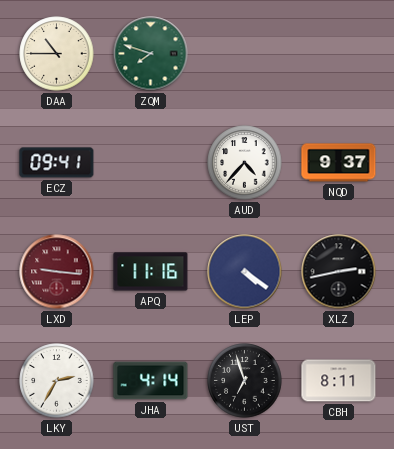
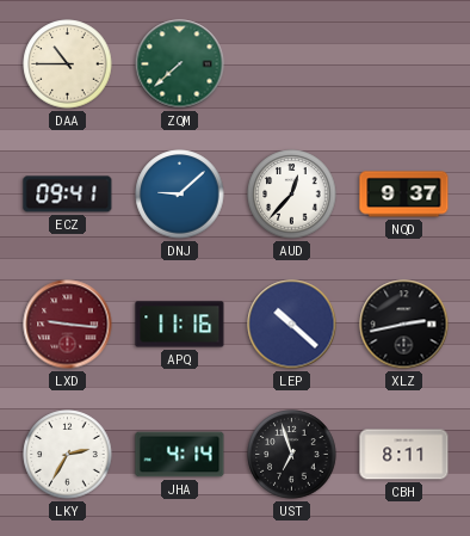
ZQM: 7:48 -> 7:38 (180, 64)
DNJ: none -> 9:08 (180, 195)
AUD: 4:37 -> 12:37 (292, 195)
LEP: 4:21 -> 10:22 (292, 325)
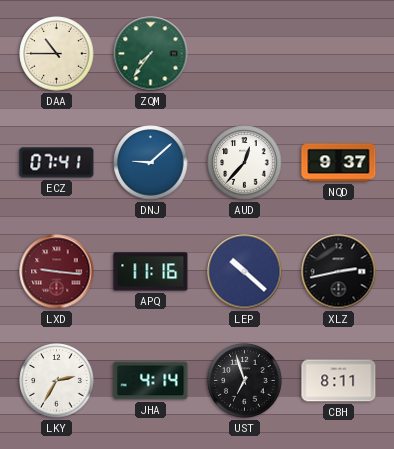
ZQM: 7:38 -> 7:36 (151, 54)
ECZ: 09:41 -> 07:41 (57, 163)
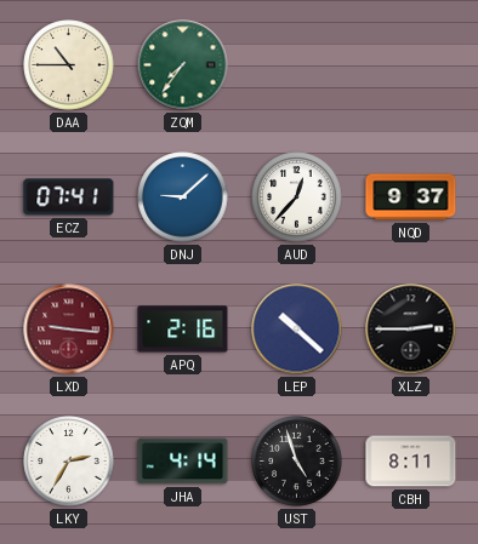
APQ: 11:16 -> 2:16 (183, 330)
XLZ: 2:43 -> 2:45 (411, 330)
UST: 6:57 -> 4:57 (297, 462)
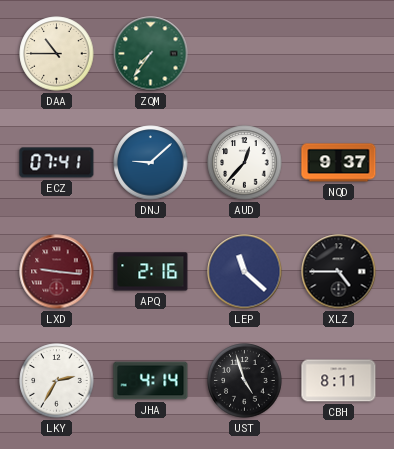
LEP: 10:22 -> 11:22 (245, 272)
XLZ: 2:45 -> 4:45 (339, 272)
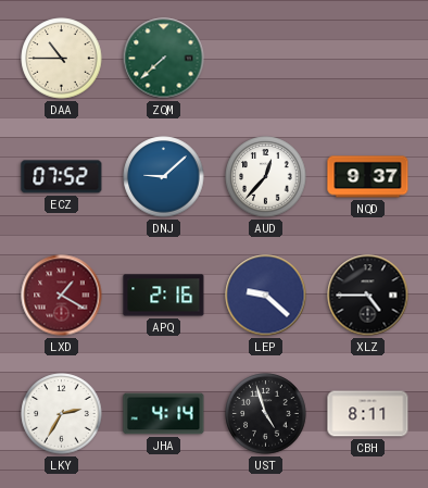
ZQM: 7:36 -> 7:38 (164, 59)
ECZ: 07:41 -> 07:52 (62, 177)
LXD: 9:16 -> 1:20 (62, 296)
LEP: 11:22 -> 9:22 (266, 296)
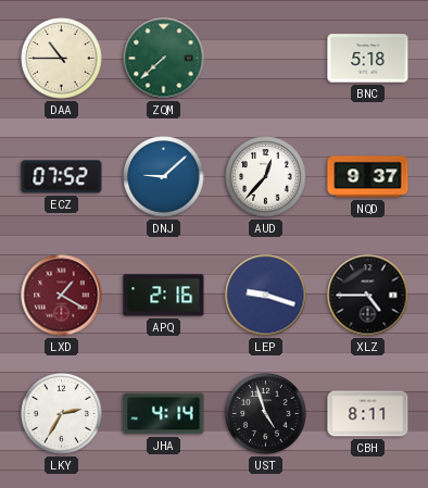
BNC: none -> 5:18 (368, 59)
LEP: 9:22 -> 9:18 (266, 296)
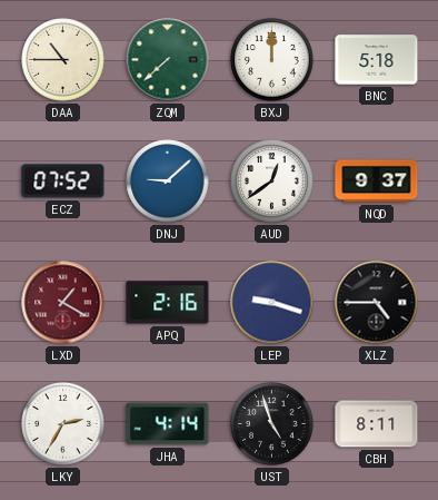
BXJ: none -> 12:00 (272, 60)
AUD: 12:37 -> 12:39 (272, 182)
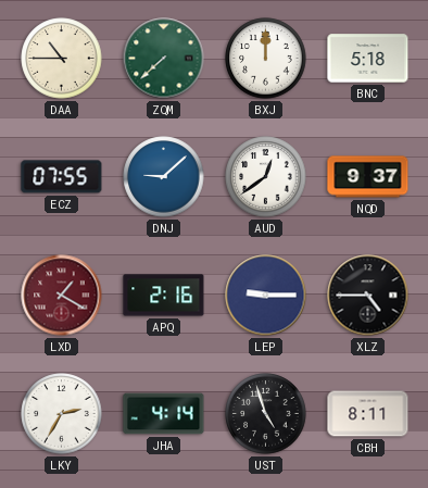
ECZ: 07:52 -> 07:55 (62, 177)
LEP: 9:18 -> 9:15 (266, 296)
